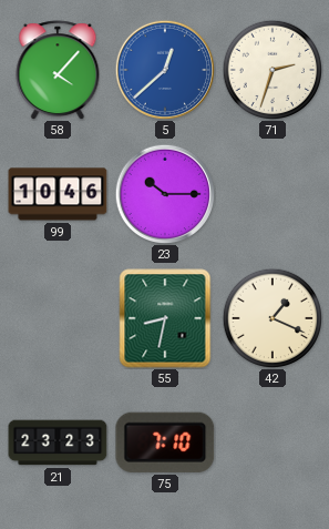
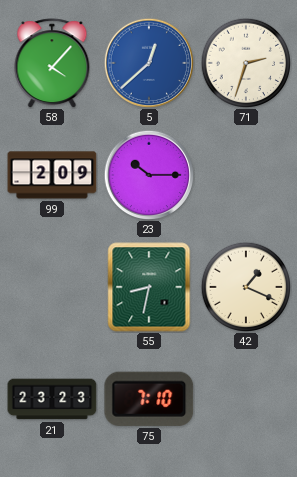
99: 10:46 -> 2:09 (52, 175)
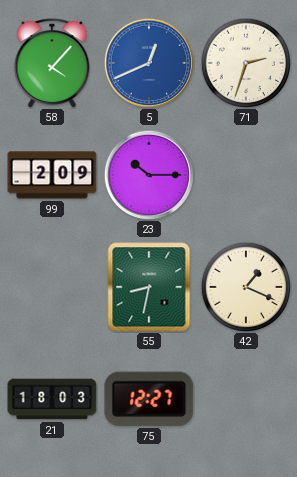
5: 12:38 -> 12:41 (148, 62)
21: 23:23 -> 18:03 (52, 399)
75: 7:10 -> 12:27 (149, 399)
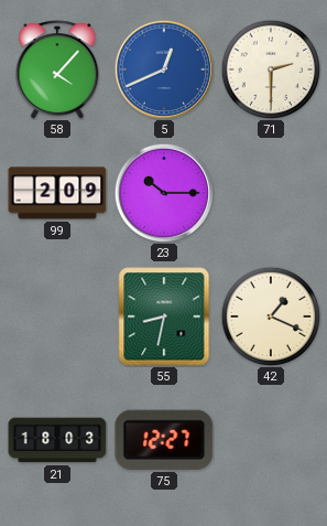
71: 2:33 -> 2:30 (270, 68)
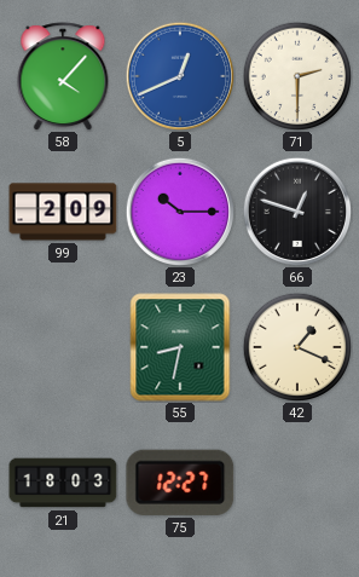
66: none -> 12:48 (296, 210)
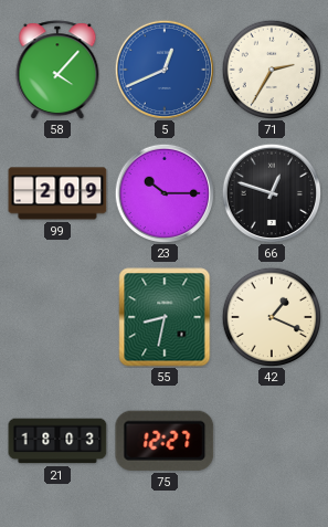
71: 2:30 -> 2:35 (271, 68)
